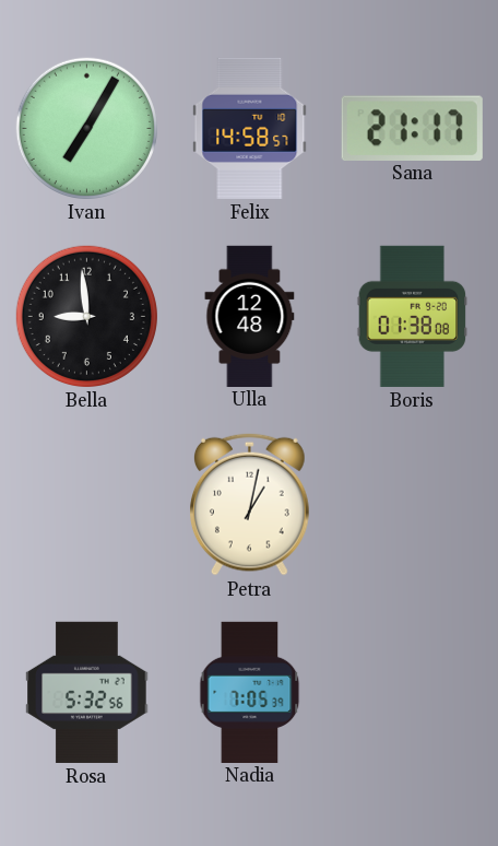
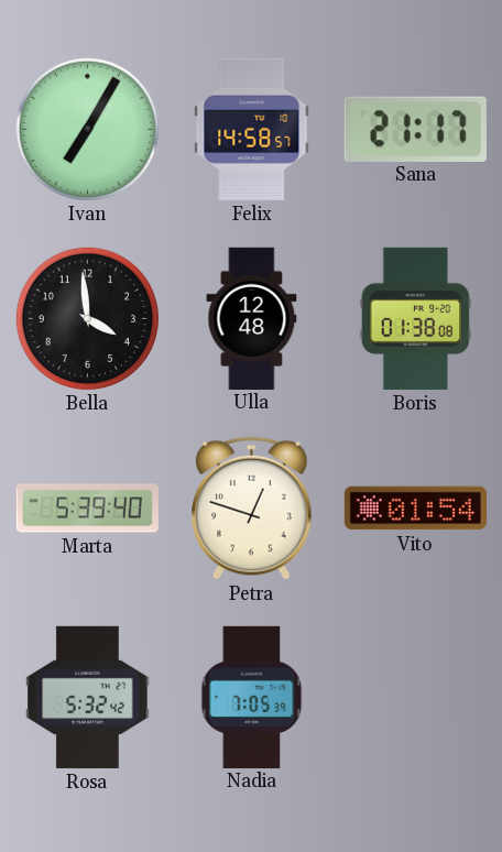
Bella: 8:59 -> 3:59 (87, 318)
Marta: none -> 5:39 (87, 509)
Petra: 1:02 -> 12:48 (252, 507)
Vito: none -> 01:54 (415, 509)
Rosa: 5:32:56 -> 5:32:42 (88, 697)
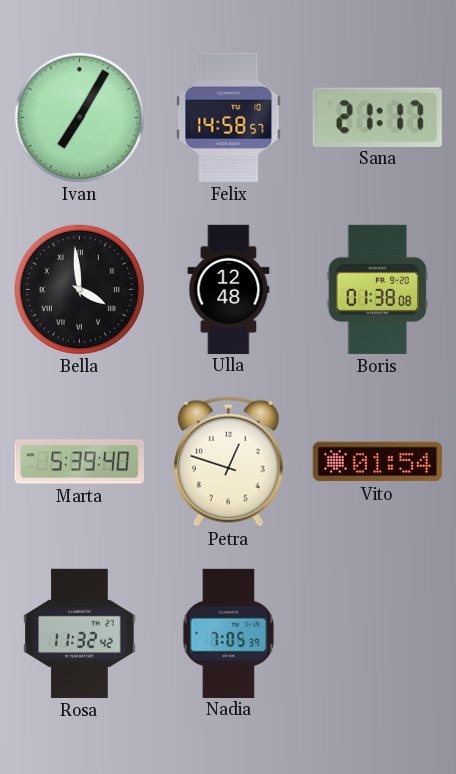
Bella numerals: Arabic -> Roman (79, 289)
Rosa: 5:32 -> 11:32 (80, 633)
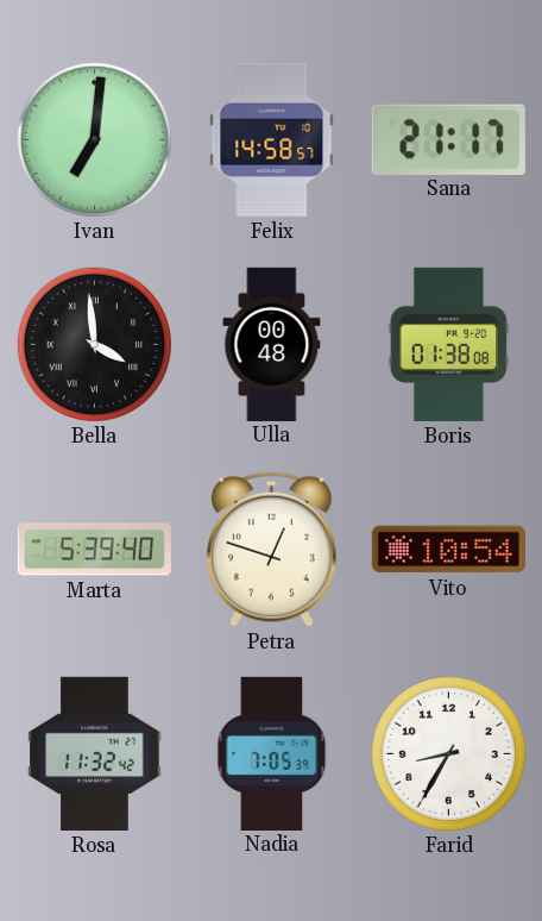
Ivan: 7:05 -> 7:01 (94, 139)
Ulla: 12:48 -> 00:48 (272, 344)
Vito: 01:54 -> 10:54 (448, 550)
Farid: none -> 8:35 (448, 753)
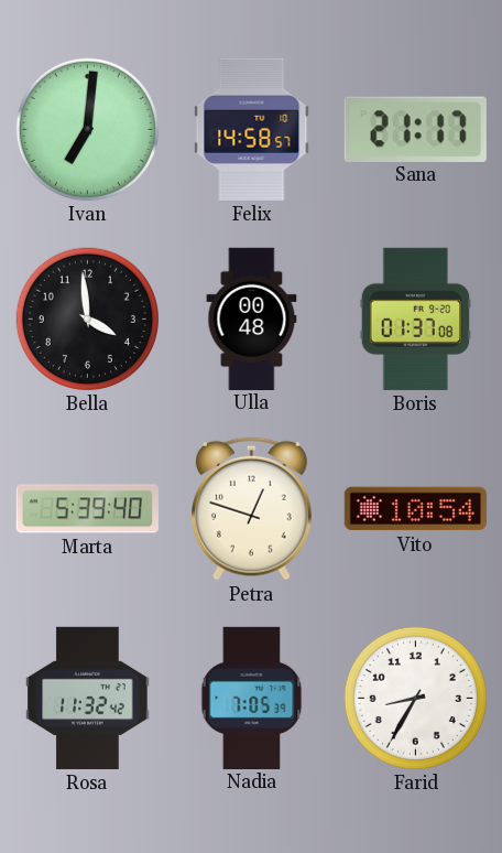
Bella numerals: Roman -> Arabic (87, 318)
Boris: 01:38 -> 01:37 (416, 318)
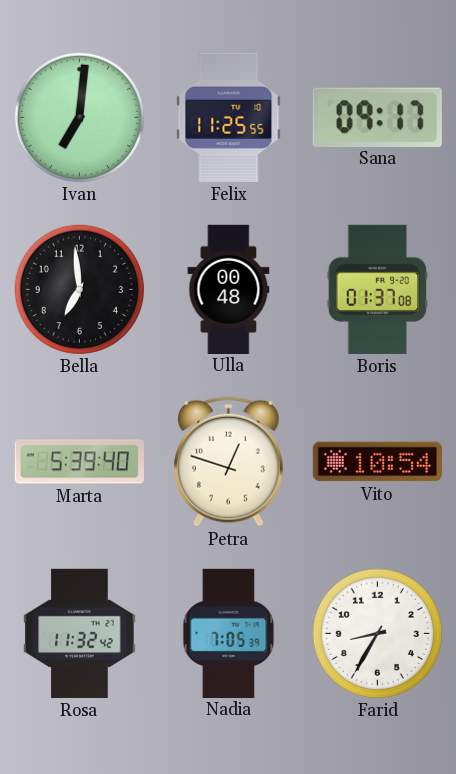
Felix: 14:58 -> 11:25 (229, 117)
Sana: 21:17 -> 09:17 (377, 117)
Bella: 3:59 -> 6:59 (79, 289)
